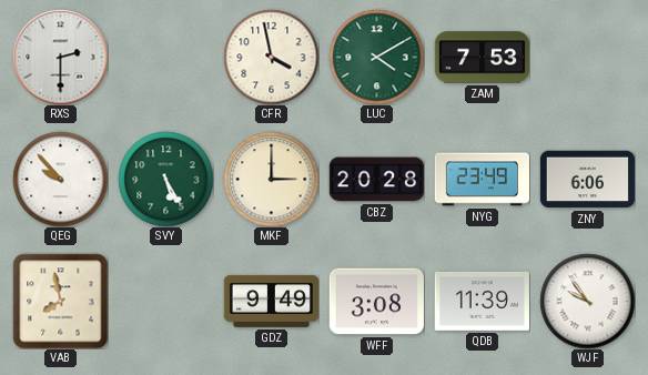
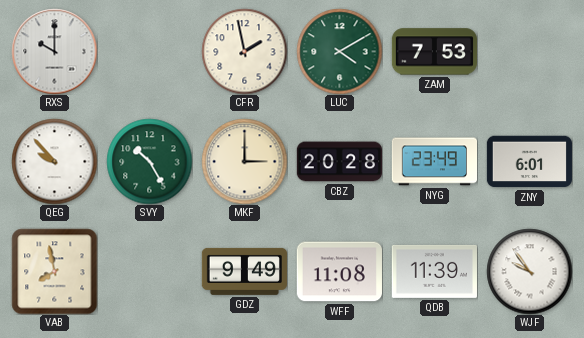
RXS: 2:30 -> 10:00 (54, 51)
CFR: 3:58 -> 1:58 (244, 51)
SVY: 5:25 -> 10:25 (149, 161)
ZNY: 6:06 -> 6:01 (529, 162)
WFF: 3:08 -> 11:08 (339, 272)
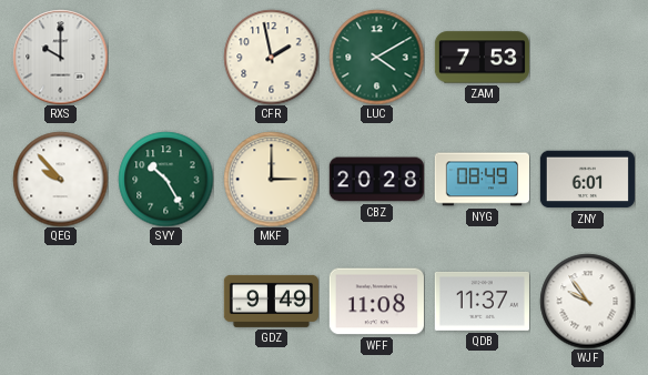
NYG: 23:49 -> 08:49 (482, 180)
VAB: 7:58 -> none (54, 271)
QDB: 11:39 -> 11:37 (482, 301)
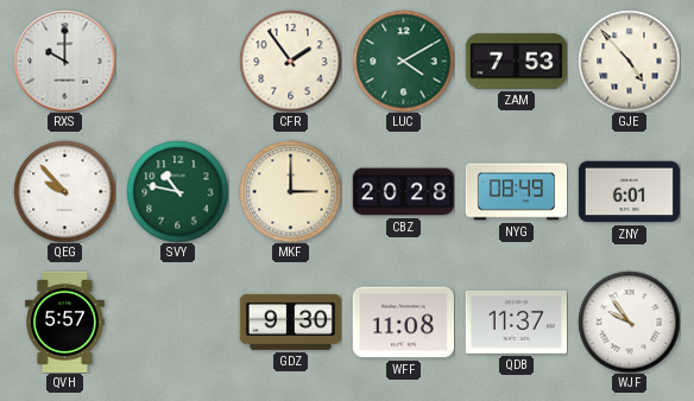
CFR: 1:58 -> 1:54 (290, 61)
GJE: none -> 4:53 (629, 61)
SVY: 10:25 -> 10:47 (177, 191)
QVH: none -> 5:57 (65, 322)
GDZ: 9:49 -> 9:30 (290, 322)
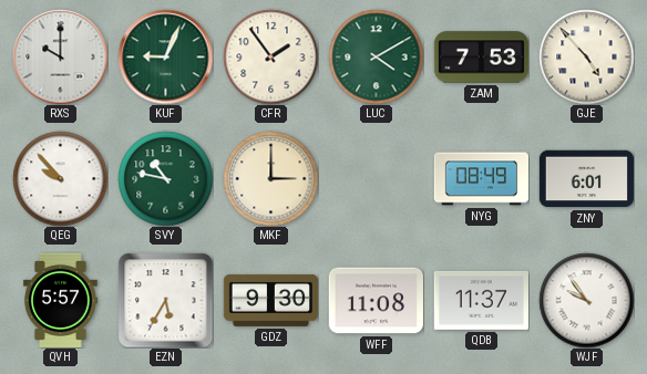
KUF: none -> 9:04 (165, 56)
CBZ: 20:28 -> none (403, 192)
EZN: none -> 5:35 (165, 300)
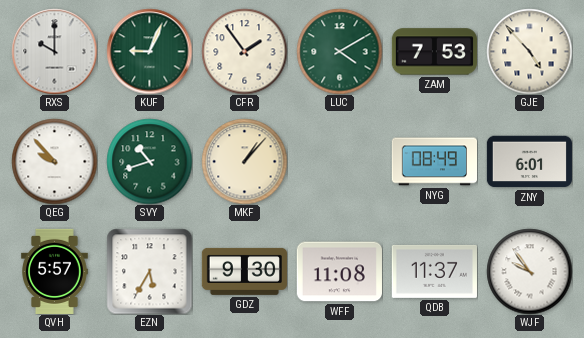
SVY: 10:47 -> 10:42 (149, 161)
MKF: 3:00 -> 1:07 (244, 161)
